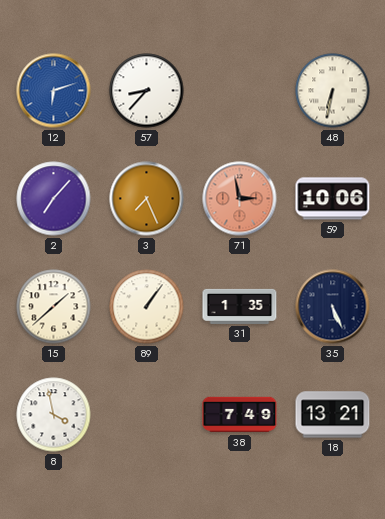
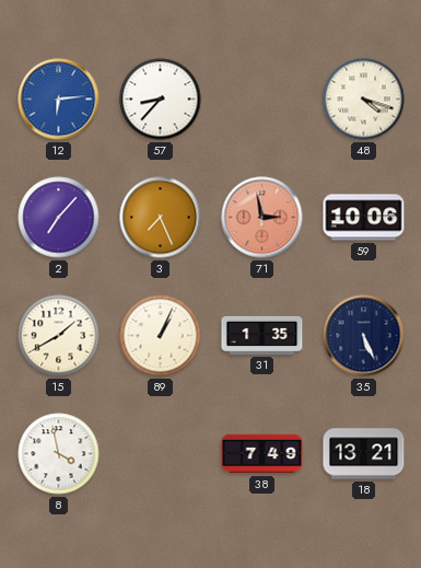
12: 6:12 -> 6:14 (59, 100)
48: 6:32 -> 4:18 (364, 100)
15: 1:38 -> 1:40 (59, 336)
89: 1:06 -> 1:04 (161, 336)
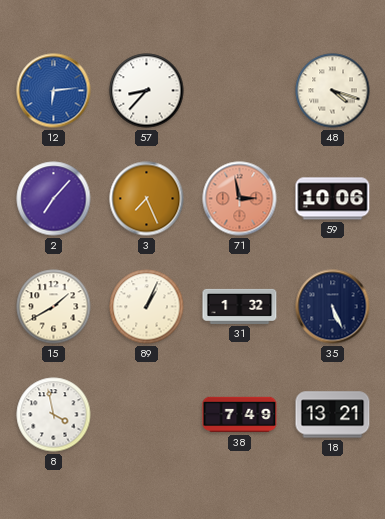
31: 1:35 -> 1:32 (240, 306)
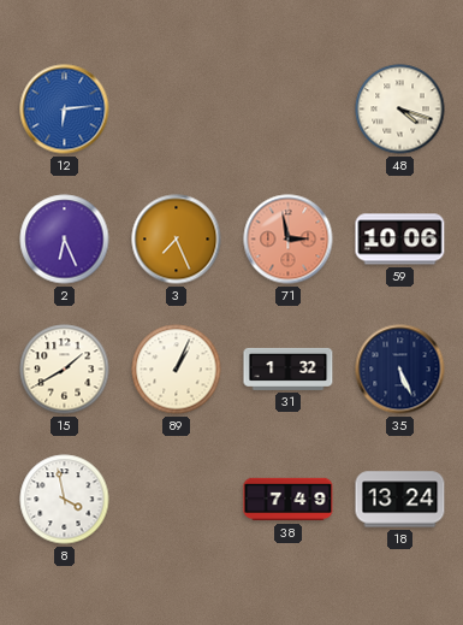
57: 8:37 -> none (147, 91)
2: 7:07 -> 6:26 (65, 240)
18: 13:21 -> 13:24 (400, 500)
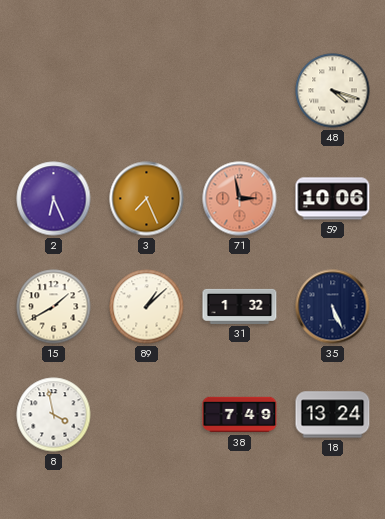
12: 6:14 -> none (65, 110)
89: 1:04 -> 1:08 (147, 307)
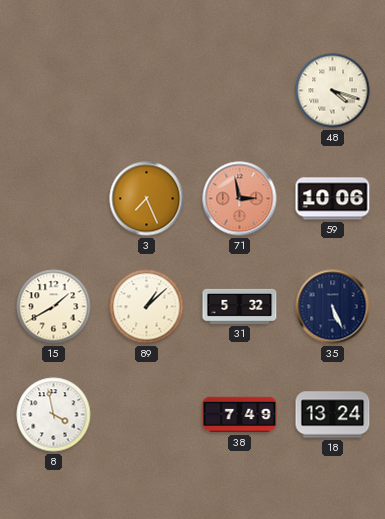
2: 6:26 -> none (54, 199)
31: 1:32 -> 5:32 (240, 306)
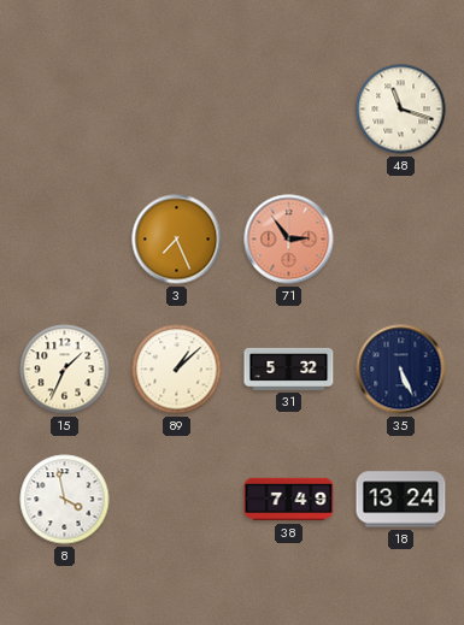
48: 4:18 -> 11:18 (401, 110)
71: 2:58 -> 2:54 (289, 240)
59: 10:06 -> none (333, 199)
15: 1:40 -> 1:34 (65, 370)
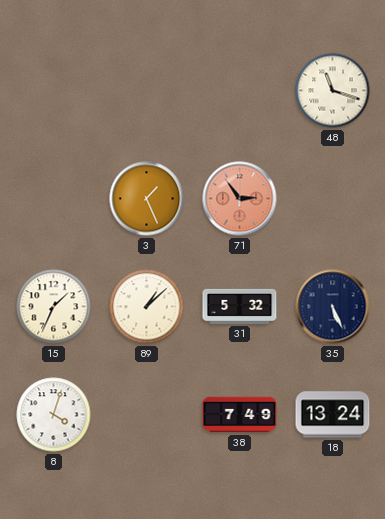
3: 7:26 -> 1:26 (147, 199)
8: 3:58 -> 4:03 (54, 415)
